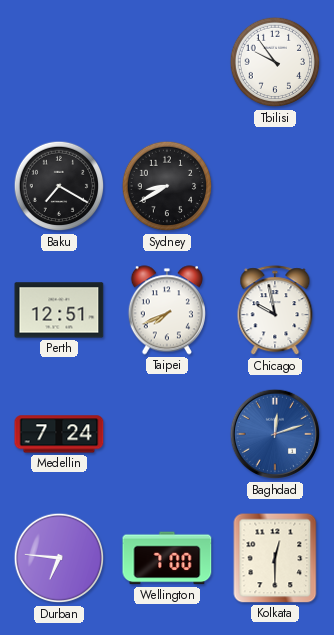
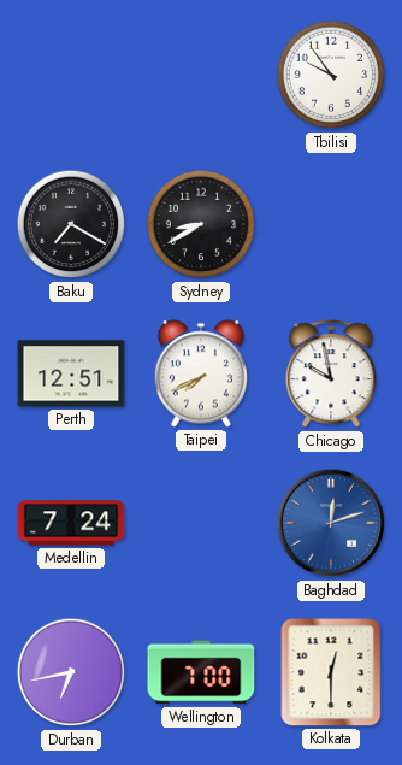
Durban: 6:46 -> 6:43 (71, 672)
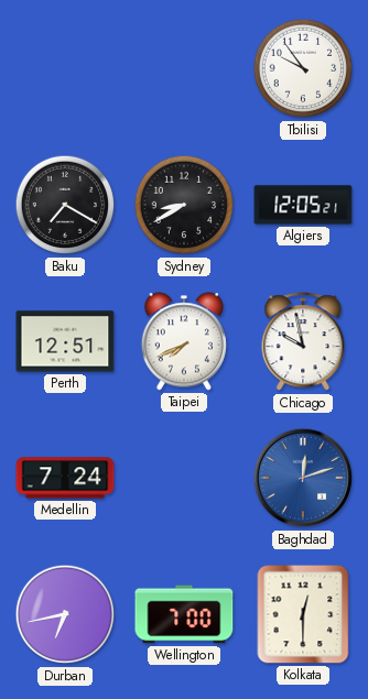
Algiers: none -> 12:05 (303, 205)
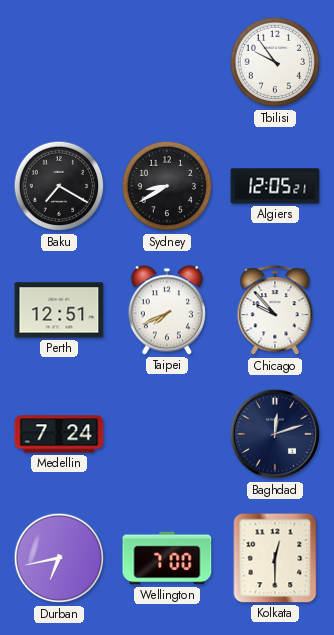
Chicago: 9:58 -> 9:53 (275, 311)
Baghdad dial: blue -> navy (275, 434)
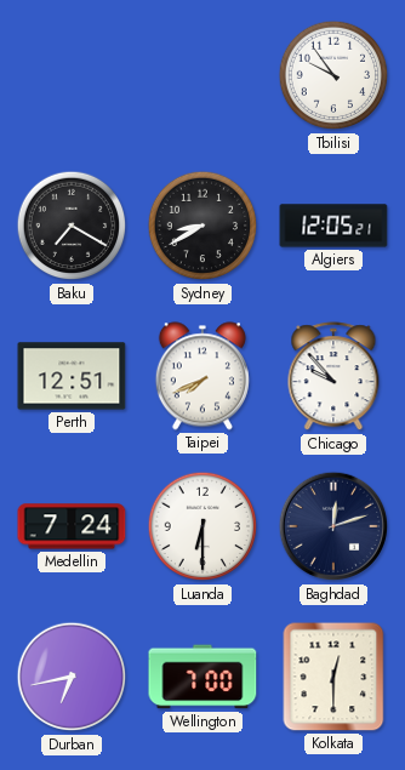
Luanda: none -> 6:30 (202, 526)
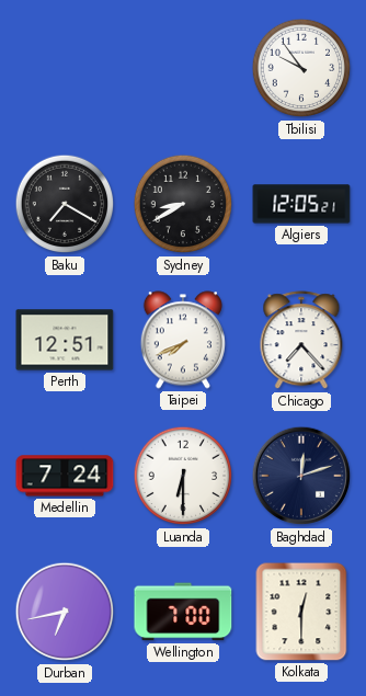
Chicago: 9:53 -> 7:23 (301, 341)
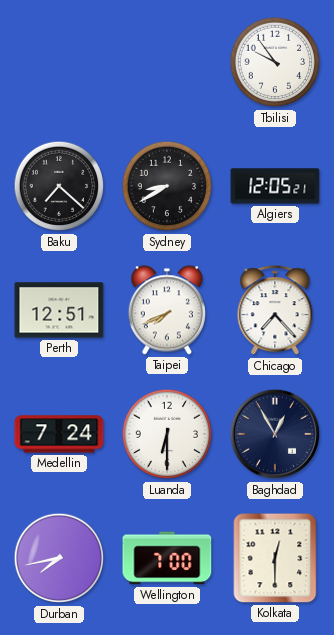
Baku: 7:20 -> 7:22 (59, 186)
Baghdad: 12:12 -> 12:55 (275, 434)
Durban: 6:43 -> 7:43 (59, 558)
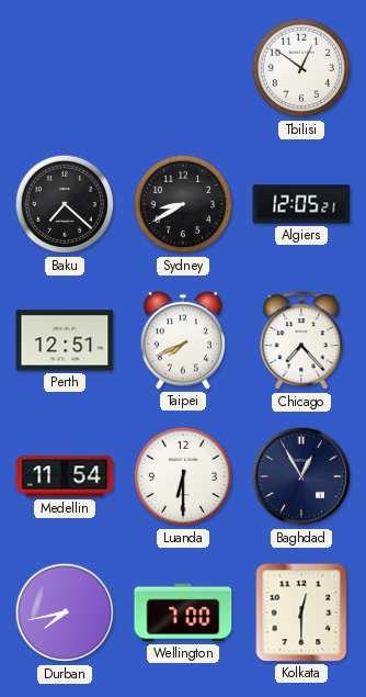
Tbilisi: 9:54 -> 12:51 (301, 68)
Medellin: 7:24 -> 11:54 (65, 476)
